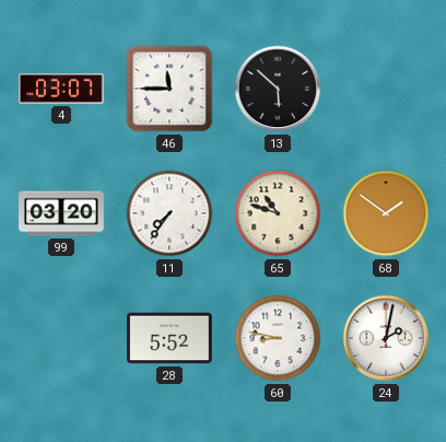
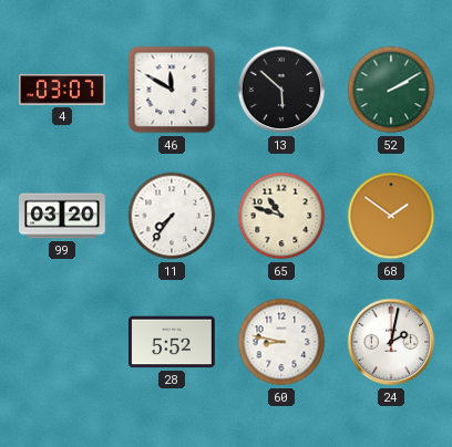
46: 11:45 -> 11:50 (172, 90)
52: none -> 2:10 (391, 90)
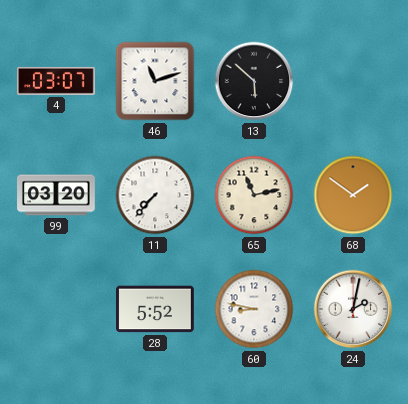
46: 11:50 -> 11:12 (155, 81)
52: 2:10 -> none (391, 90)
11: 7:36 -> 7:37 (155, 195)
65: 10:48 -> 11:13 (254, 195)
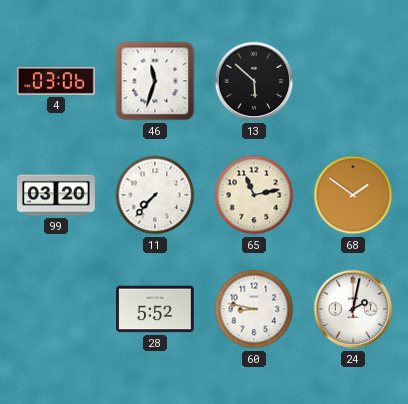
4: 03:07 -> 03:06 (57, 81)
46: 11:12 -> 11:33 (155, 81)
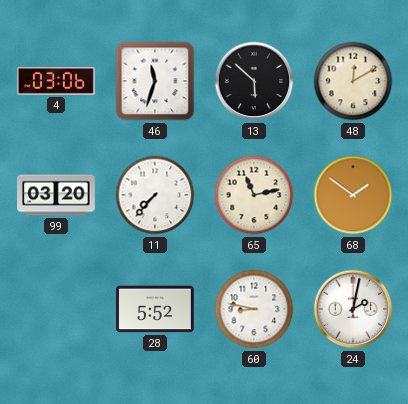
48: none -> 12:10 (353, 81)
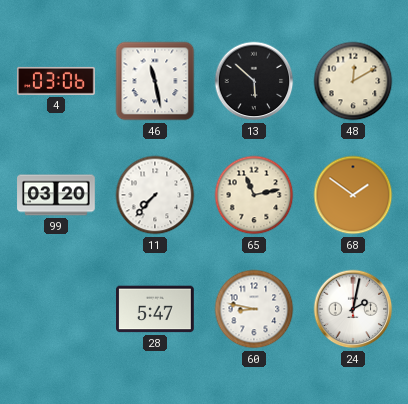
46: 11:33 -> 11:28 (155, 81)
28: 5:52 -> 5:47 (156, 309)
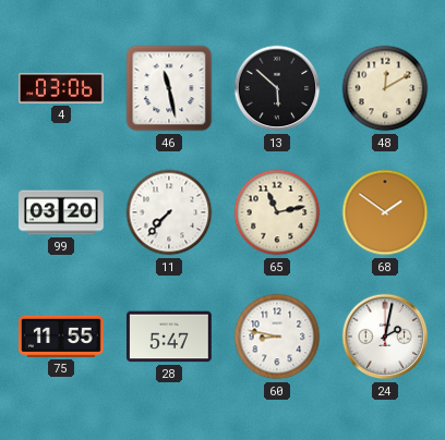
75: none -> 11:55 (62, 337)
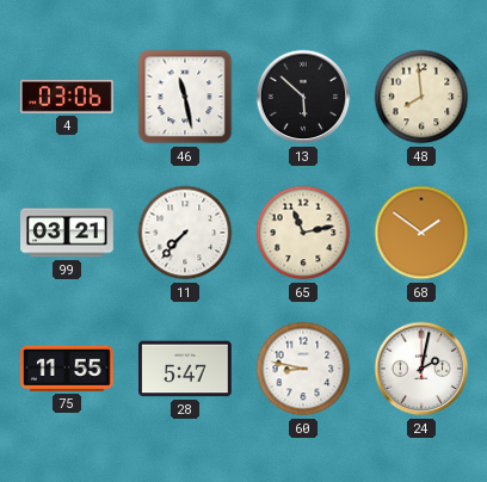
48: 12:10 -> 7:59 (421, 97)
99: 03:20 -> 03:21 (67, 233)
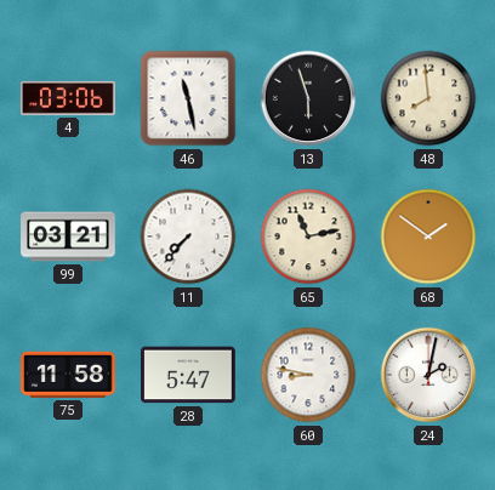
13: 5:52 -> 5:57 (308, 98)
75: 11:55 -> 11:58 (69, 375)
